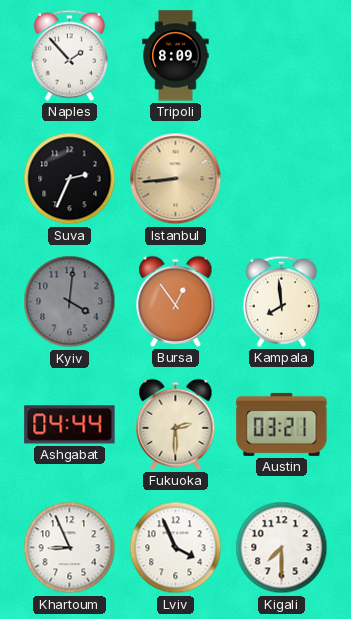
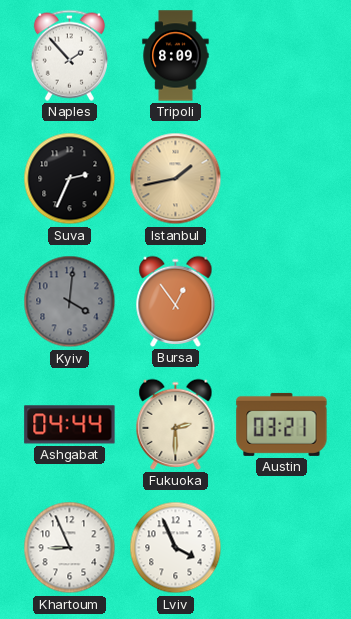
Istanbul: 8:44 -> 1:43 (176, 179)
Kampala: 7:59 -> none (281, 301)
Kigali: 7:30 -> none (282, 548)
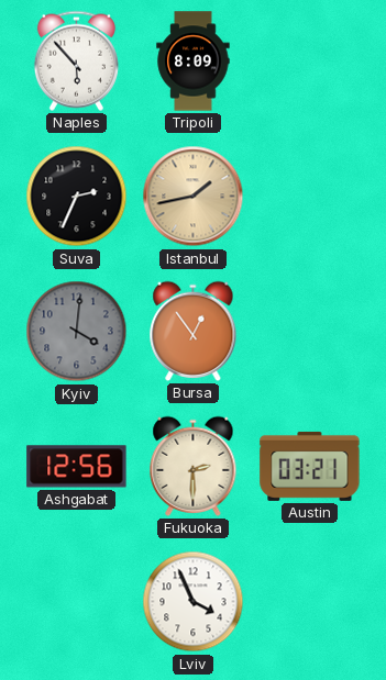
Naples: 1:53 -> 5:53 (76, 60)
Ashgabat: 04:44 -> 12:56 (77, 467)
Khartoum: 8:56 -> none (70, 548)
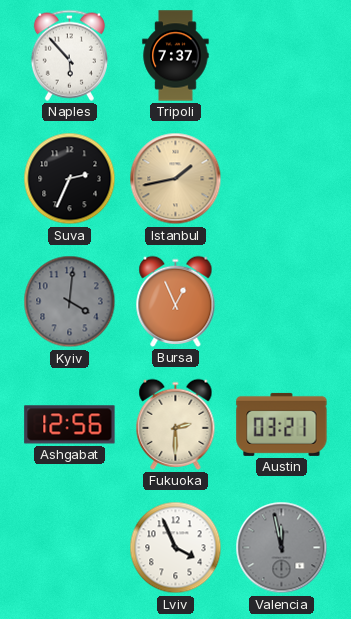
Tripoli: 8:09 -> 7:37 (176, 56)
Bursa: 12:54 -> 12:56 (176, 301)
Valencia: none -> 11:58 (282, 548)
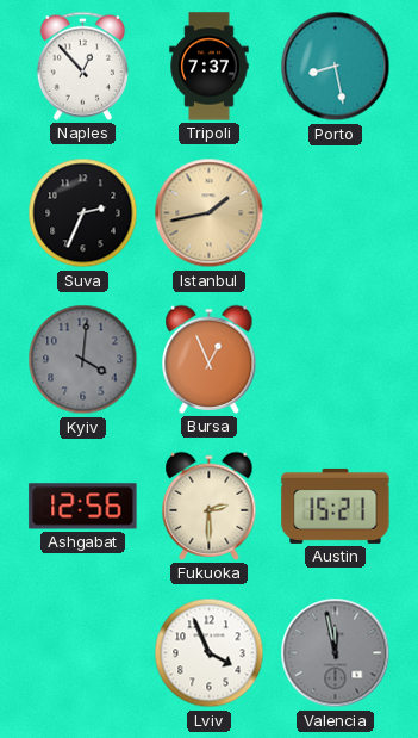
Naples: 5:53 -> 12:53 (82, 66)
Porto: none -> 8:28 (336, 67)
Austin: 03:21 -> 15:21 (336, 506)
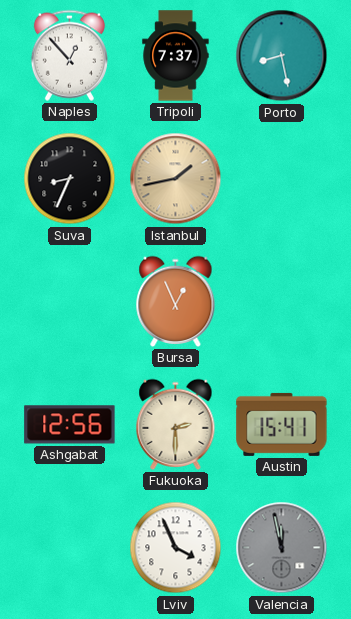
Suva: 2:34 -> 8:34 (70, 179)
Kyiv: 4:01 -> none (83, 360)
Austin: 15:21 -> 15:41 (282, 424)
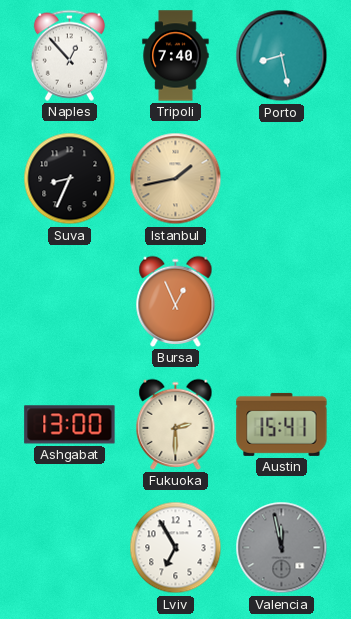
Tripoli: 7:37 -> 7:40 (176, 56)
Ashgabat: 12:56 -> 13:00 (70, 425)
Lviv: 3:56 -> 6:55 (176, 548)
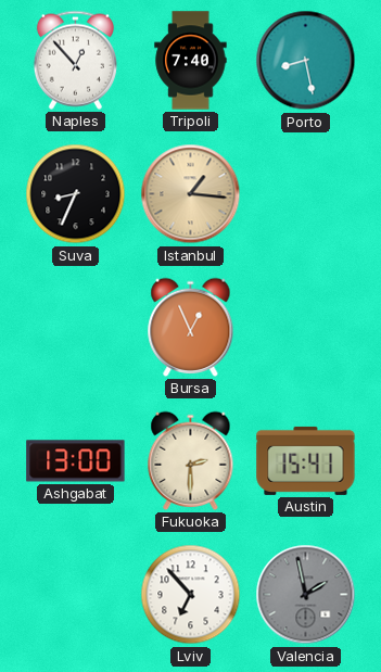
Istanbul: 1:43 -> 1:16 (191, 194)
Lviv: 6:55 -> 6:53 (191, 595)
Valencia: 11:58 -> 1:58 (306, 595)
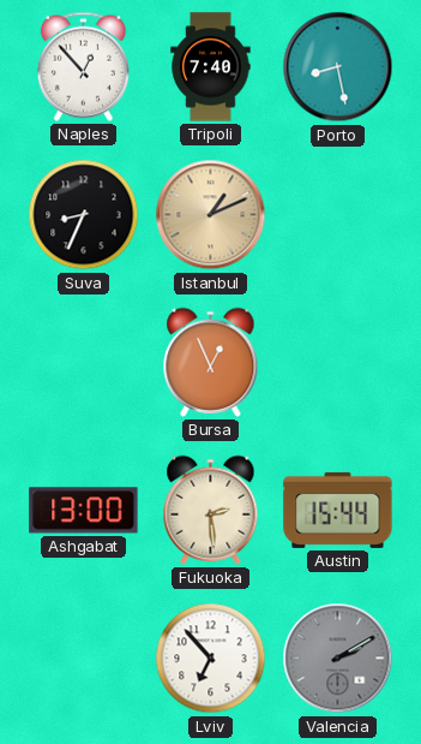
Istanbul: 1:16 -> 1:11 (211, 215)
Fukuoka: 2:30 -> 2:29 (211, 510)
Austin: 15:41 -> 15:44 (338, 510)
Valencia: 1:58 -> 2:10 (338, 659)
